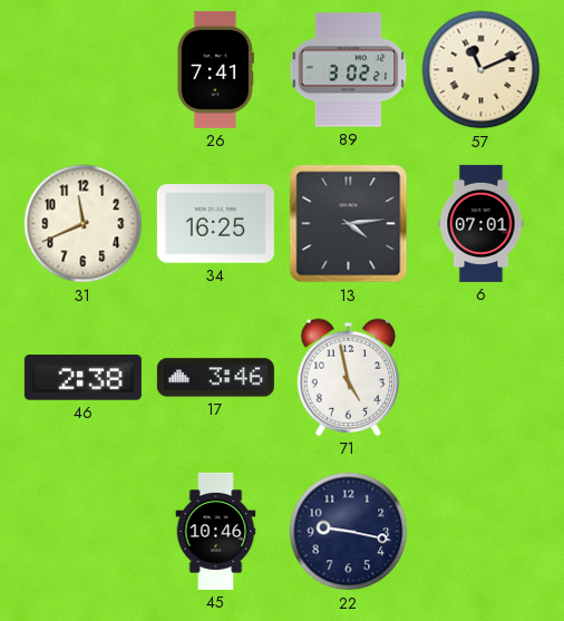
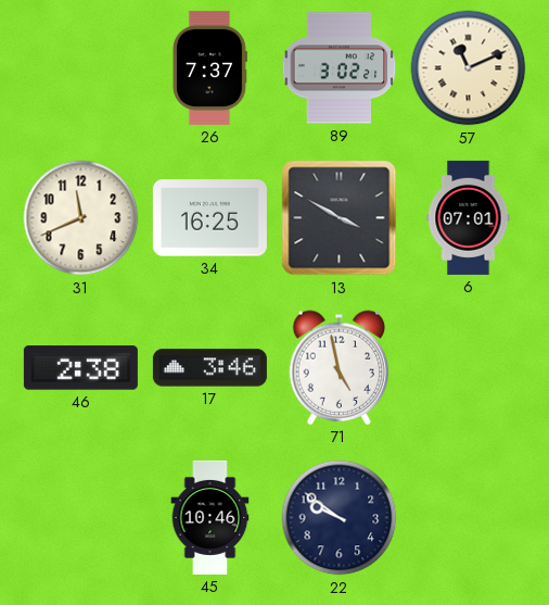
26: 7:41 -> 7:37 (209, 67)
13: 4:14 -> 3:50 (340, 218)
22: 9:17 -> 9:51 (340, 518)
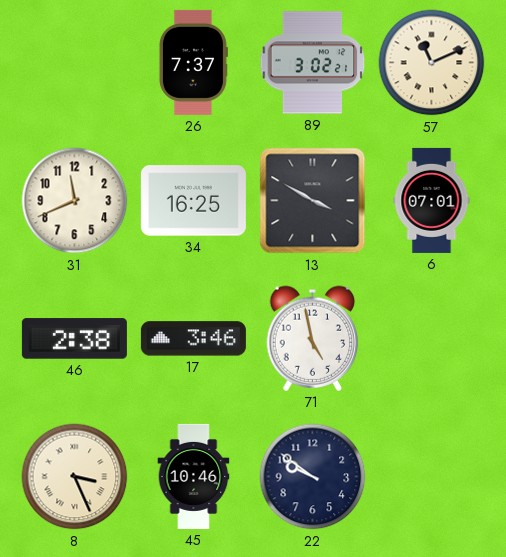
8: none -> 3:26 (75, 477)
